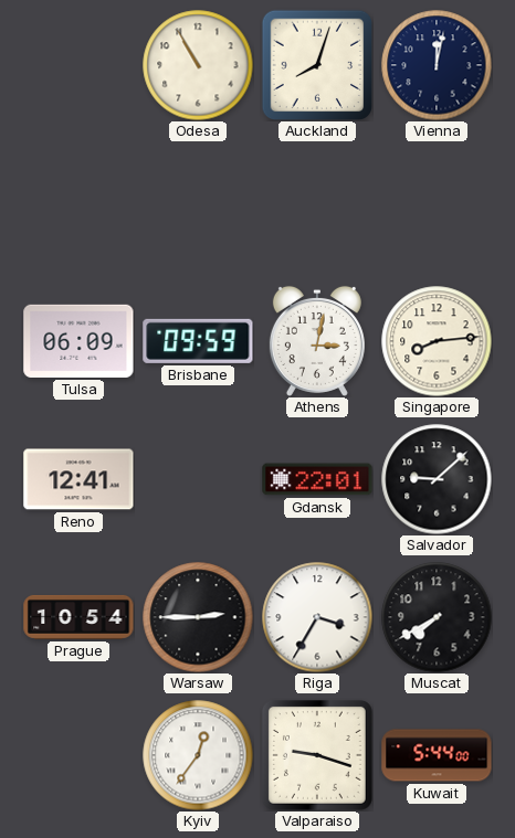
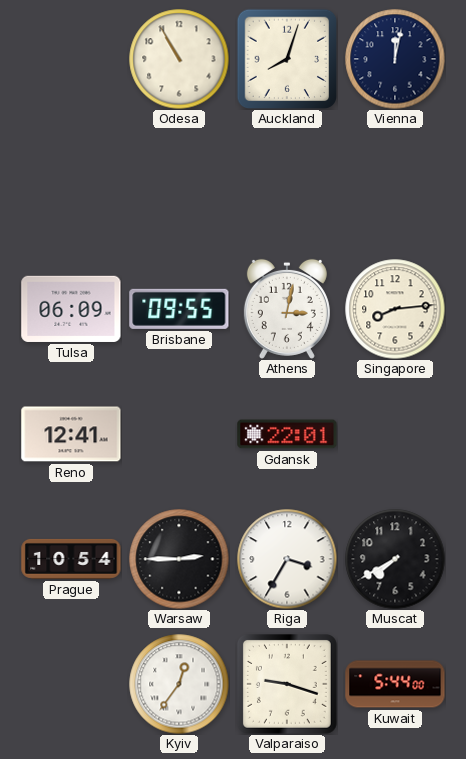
Brisbane: 09:59 -> 09:55 (179, 309)
Salvador: 9:08 -> none (437, 479)
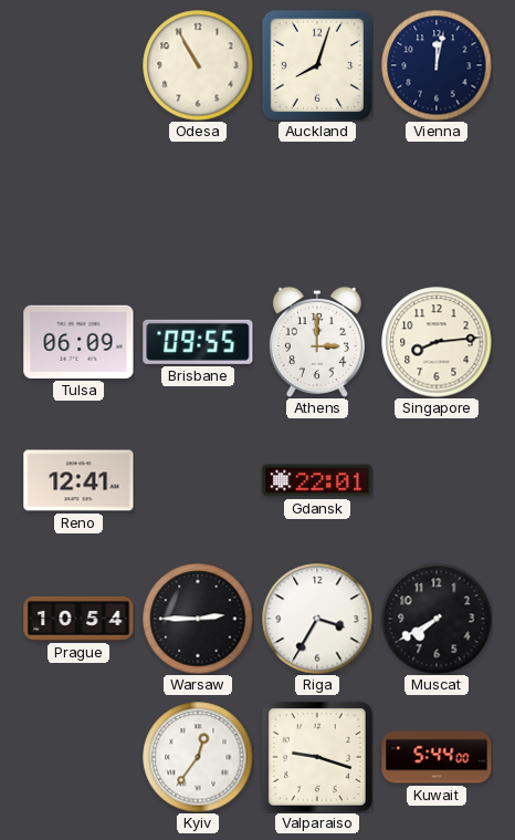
Athens: 3:02 -> 3:00 (317, 342)
